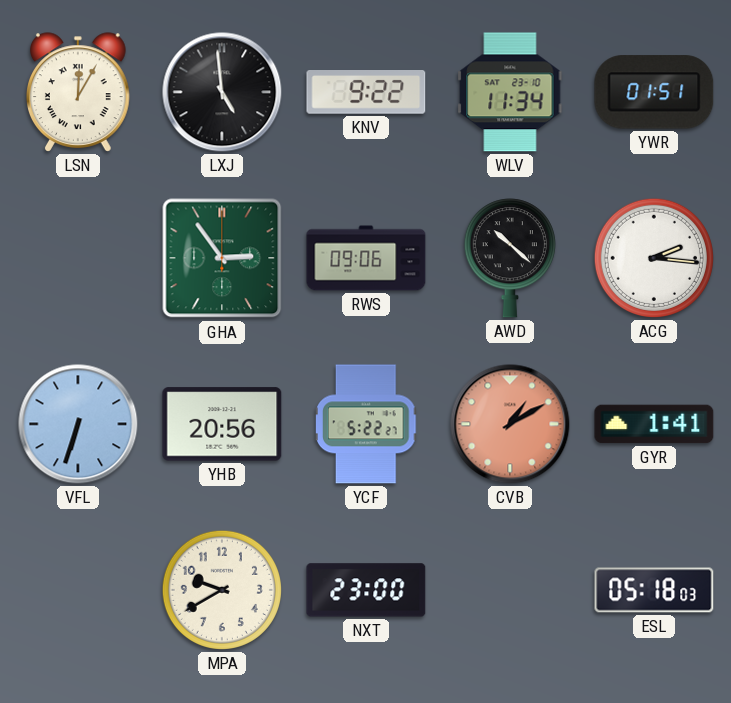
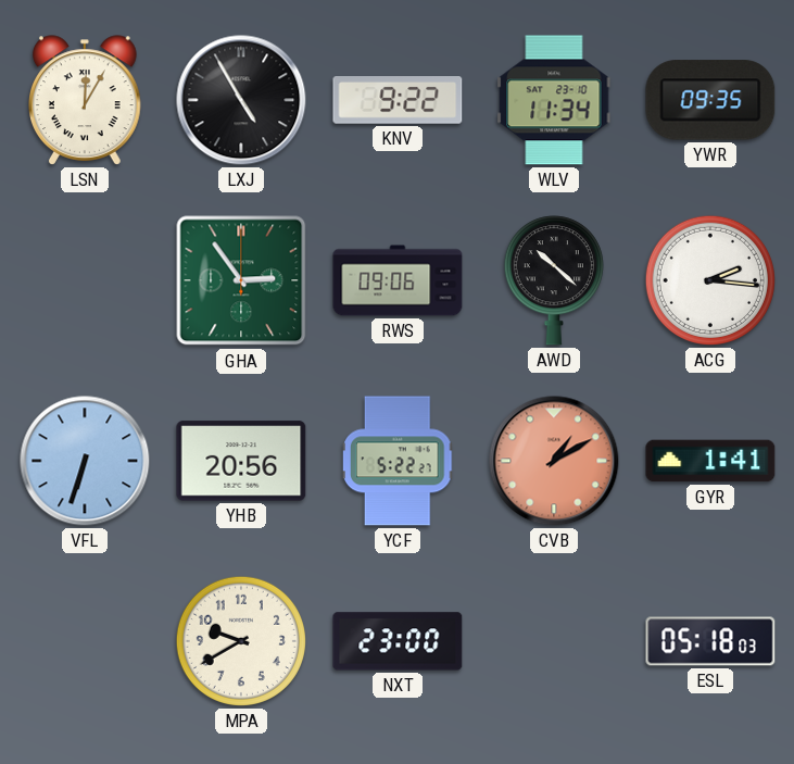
LXJ: 4:59 -> 4:55 (241, 100)
YWR: 01:51 -> 09:35 (710, 100)
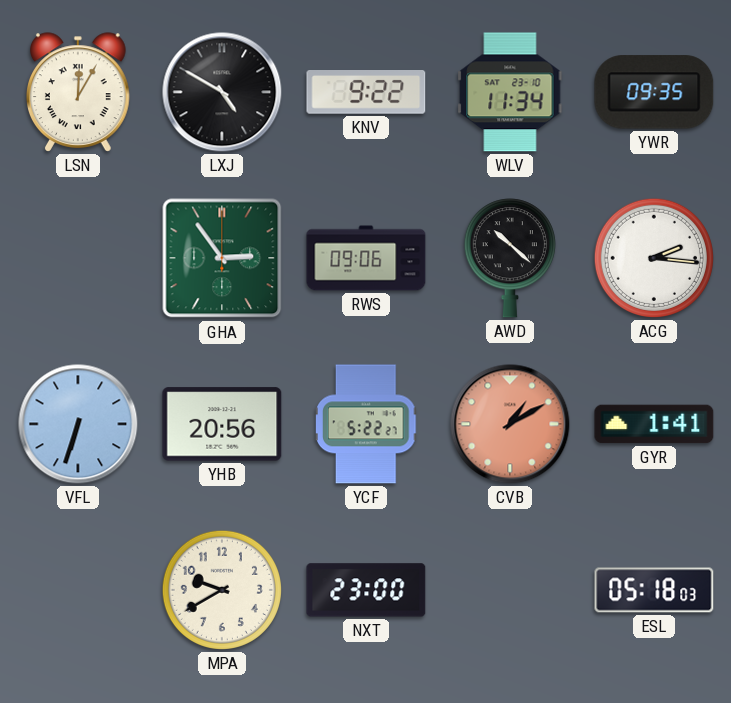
LXJ: 4:55 -> 4:50 (222, 92)
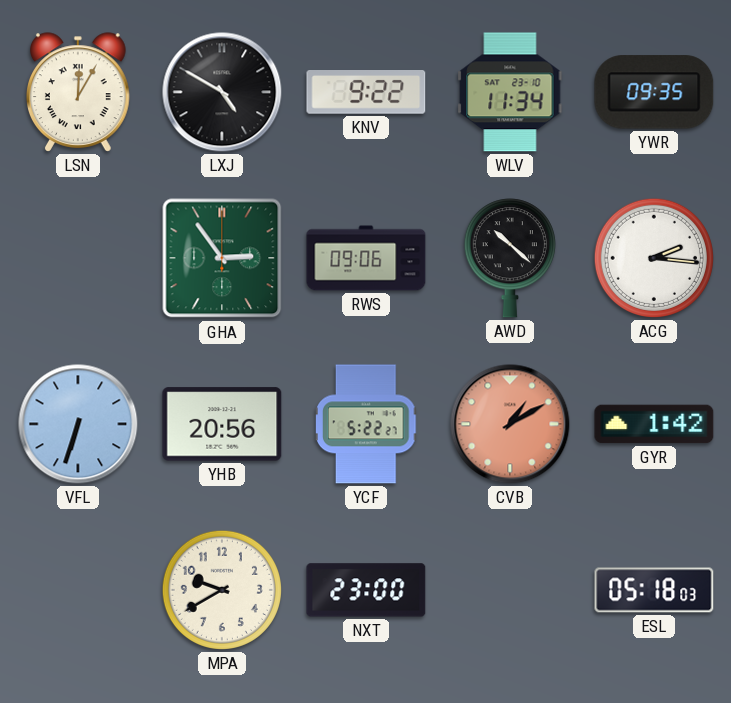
GYR: 1:41 -> 1:42 (654, 424)
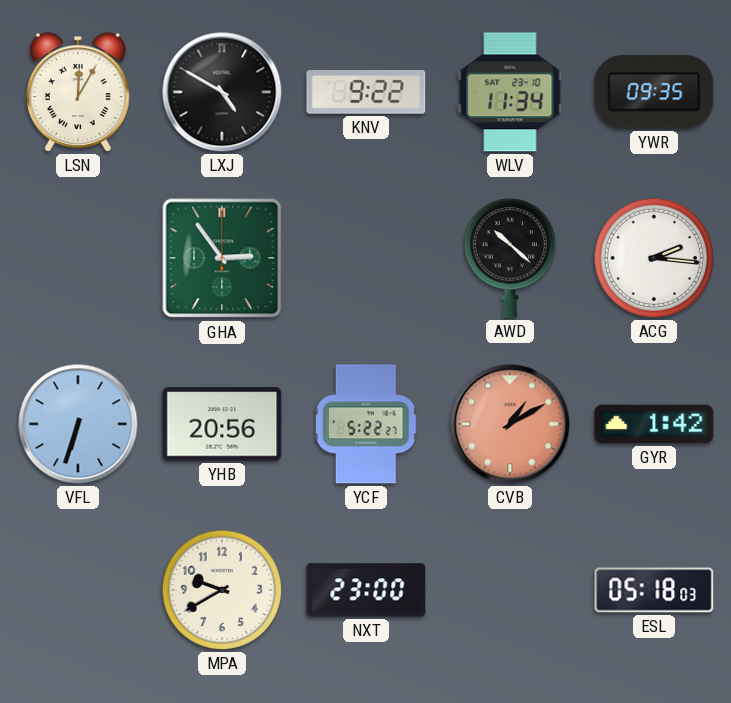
RWS: 09:06 -> none (366, 258)
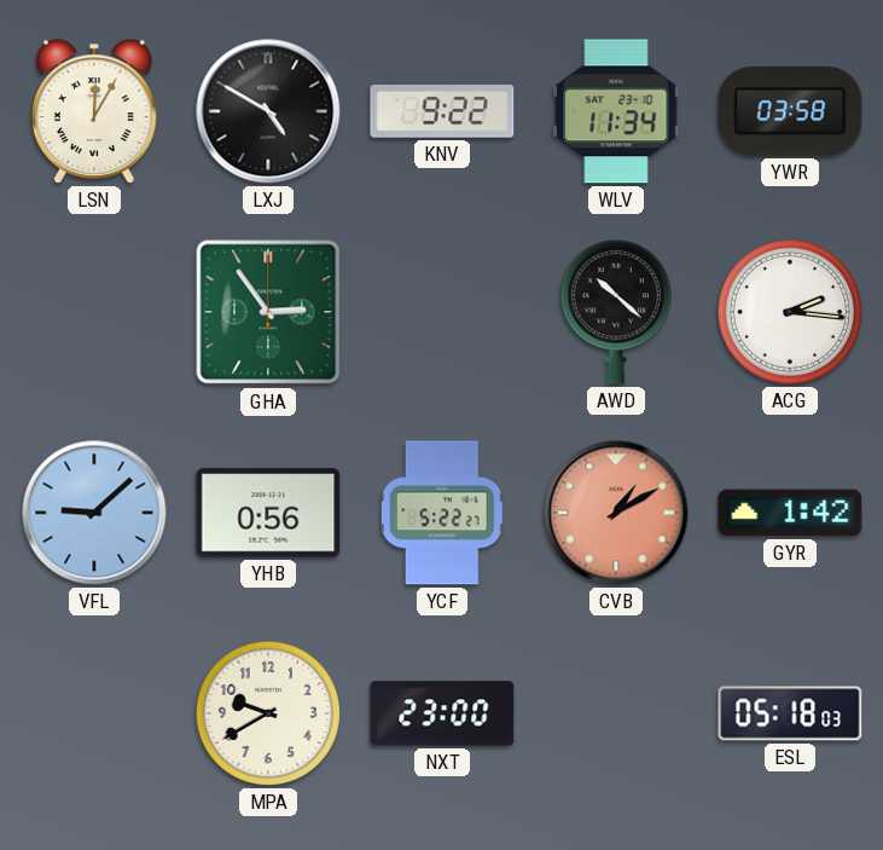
YWR: 09:35 -> 03:58 (790, 111)
VFL: 6:33 -> 9:08 (94, 513)
YHB: 20:56 -> 0:56 (268, 513)
